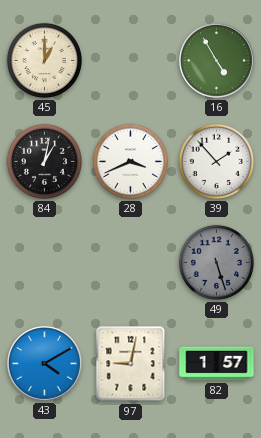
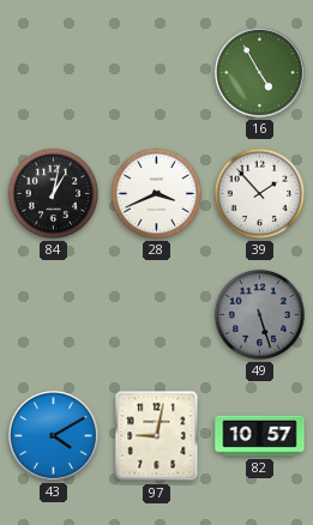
45: 1:00 -> none (44, 60)
82: 1:57 -> 10:57 (260, 436)
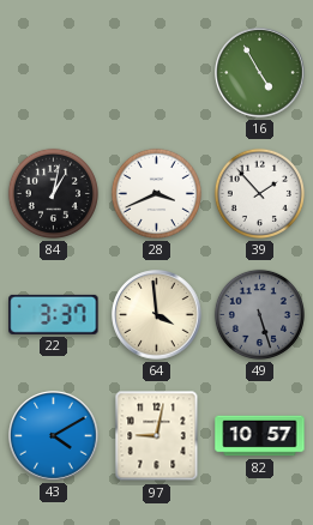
22: none -> 3:37 (54, 314)
64: none -> 3:59 (157, 315)
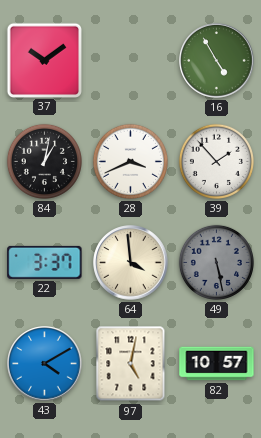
37: none -> 10:09 (44, 60)
49: 5:27 -> 5:28 (216, 262)
97: 9:02 -> 5:02 (131, 364)
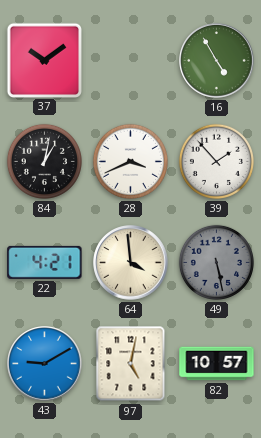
22: 3:37 -> 4:21 (45, 262)
43: 4:10 -> 9:10 (45, 364)
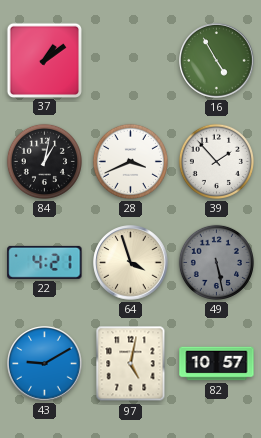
37: 10:09 -> 1:09 (44, 60)
64: 3:59 -> 3:57 (131, 263)
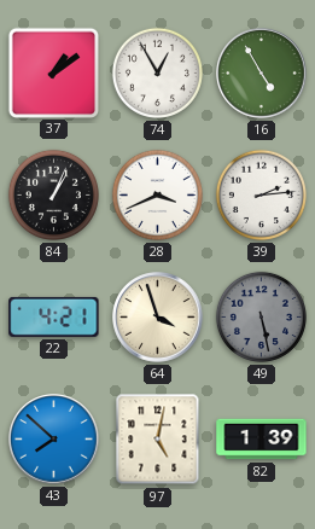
74: none -> 12:55 (157, 72)
84: 1:02 -> 1:04 (53, 194)
39: 1:53 -> 2:14 (261, 194)
43: 9:10 -> 7:52 (54, 440)
82: 10:57 -> 1:39 (262, 440)
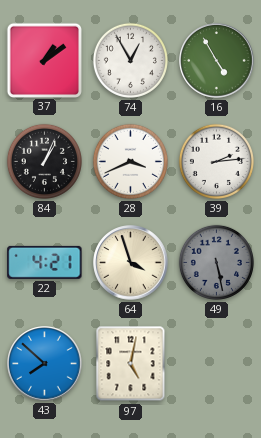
82: 1:39 -> none (262, 440)
